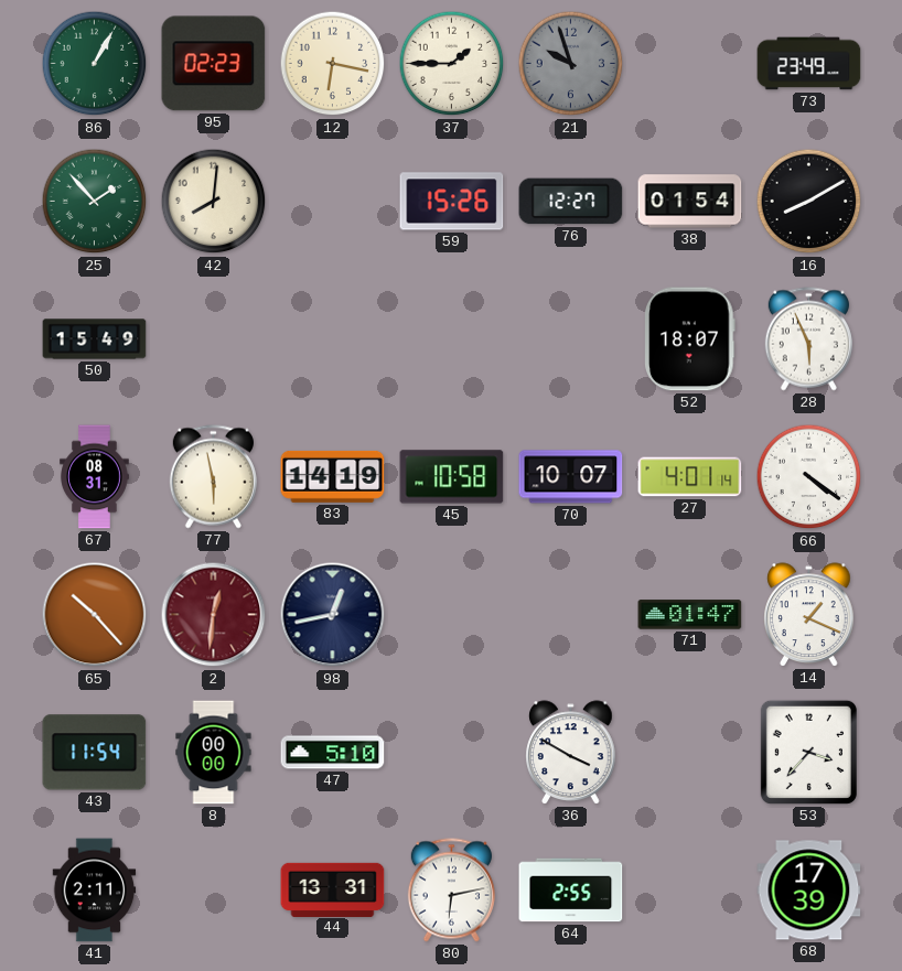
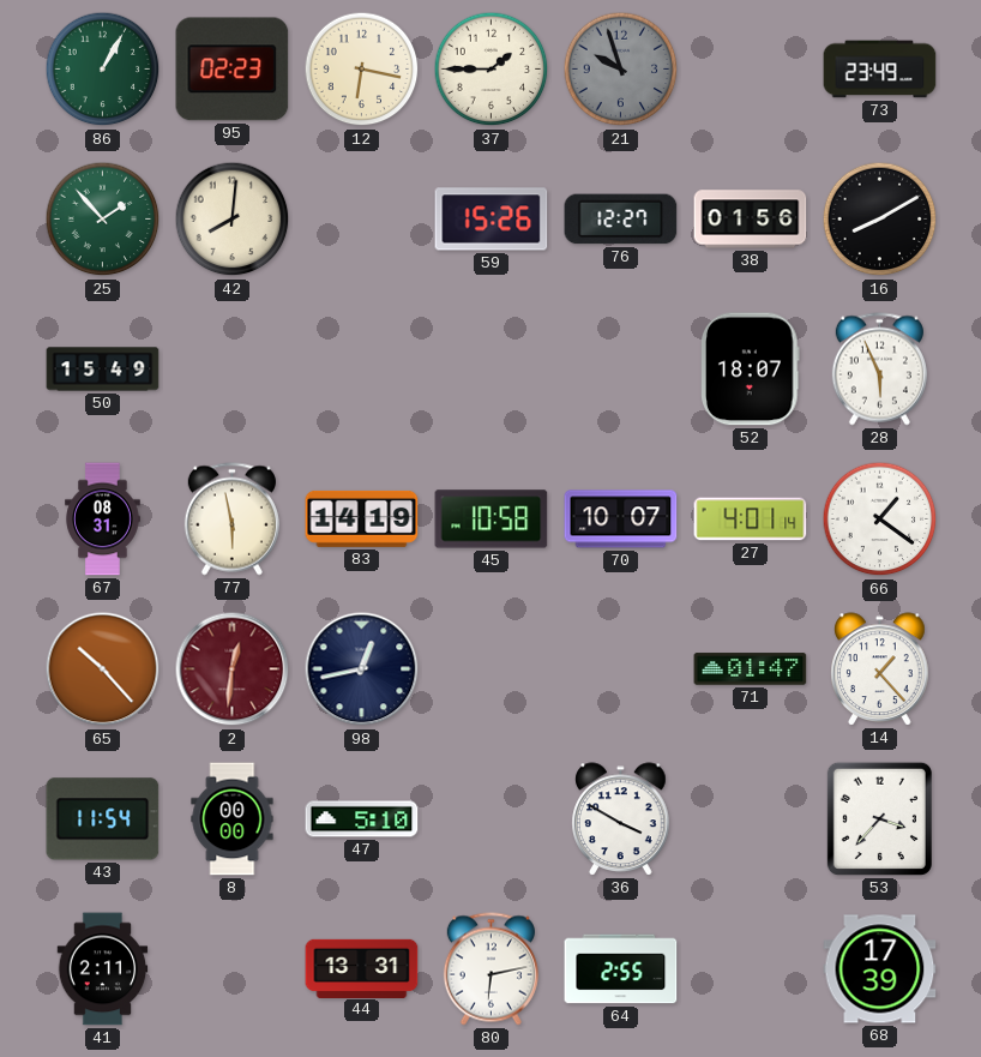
38: 01:54 -> 01:56 (751, 220)
66: 4:21 -> 1:21 (880, 520)
14: 1:19 -> 1:23 (880, 669)
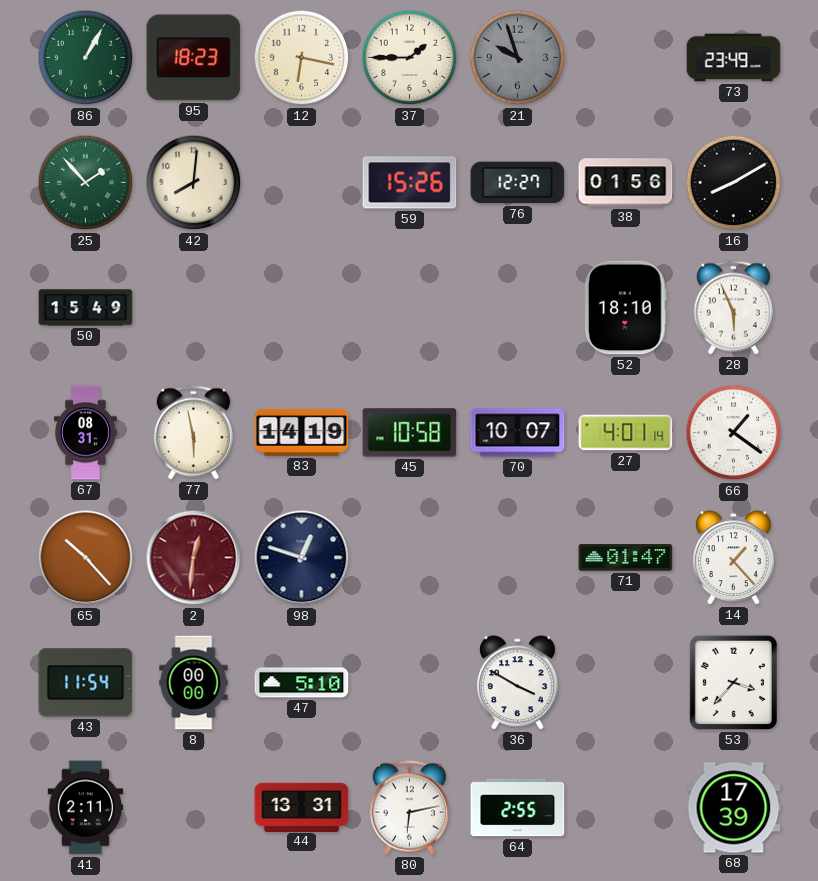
95: 02:23 -> 18:23 (194, 58)
52: 18:07 -> 18:10 (626, 308)
98: 12:43 -> 12:48 (302, 558)
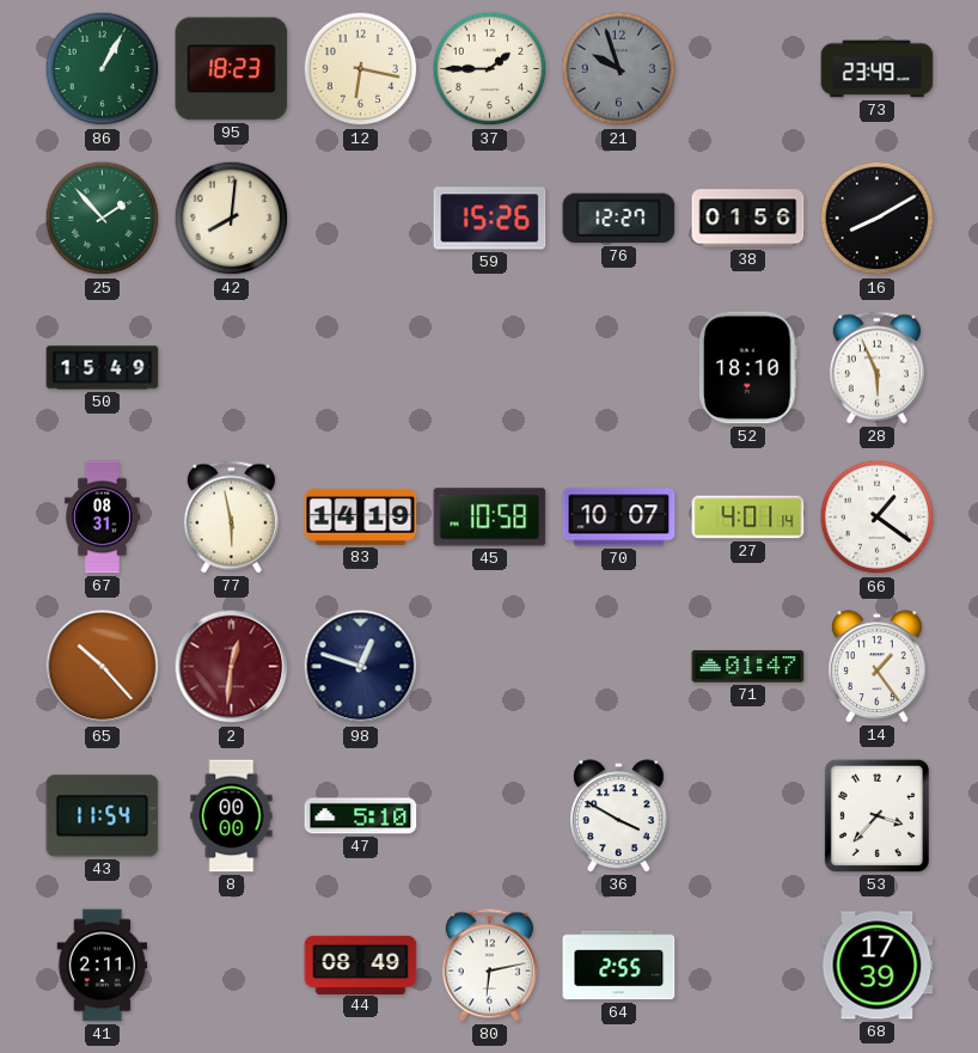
14: 1:23 -> 1:24 (878, 667)
44: 13:31 -> 08:49 (361, 965)
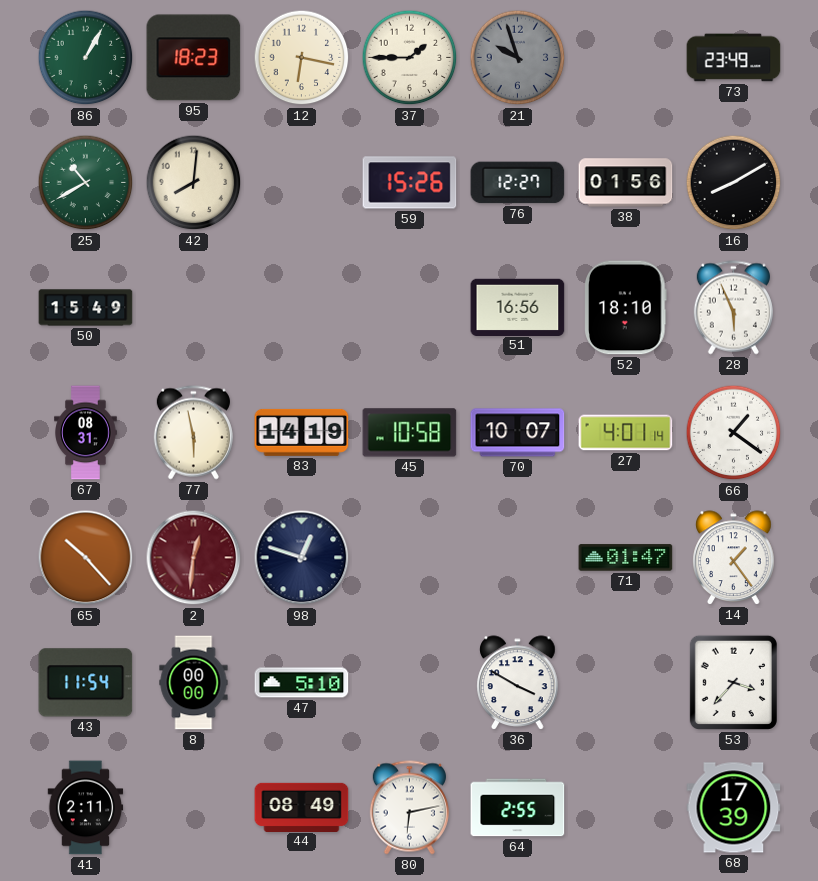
25: 1:53 -> 10:40 (86, 183)
51: none -> 16:56 (518, 307)
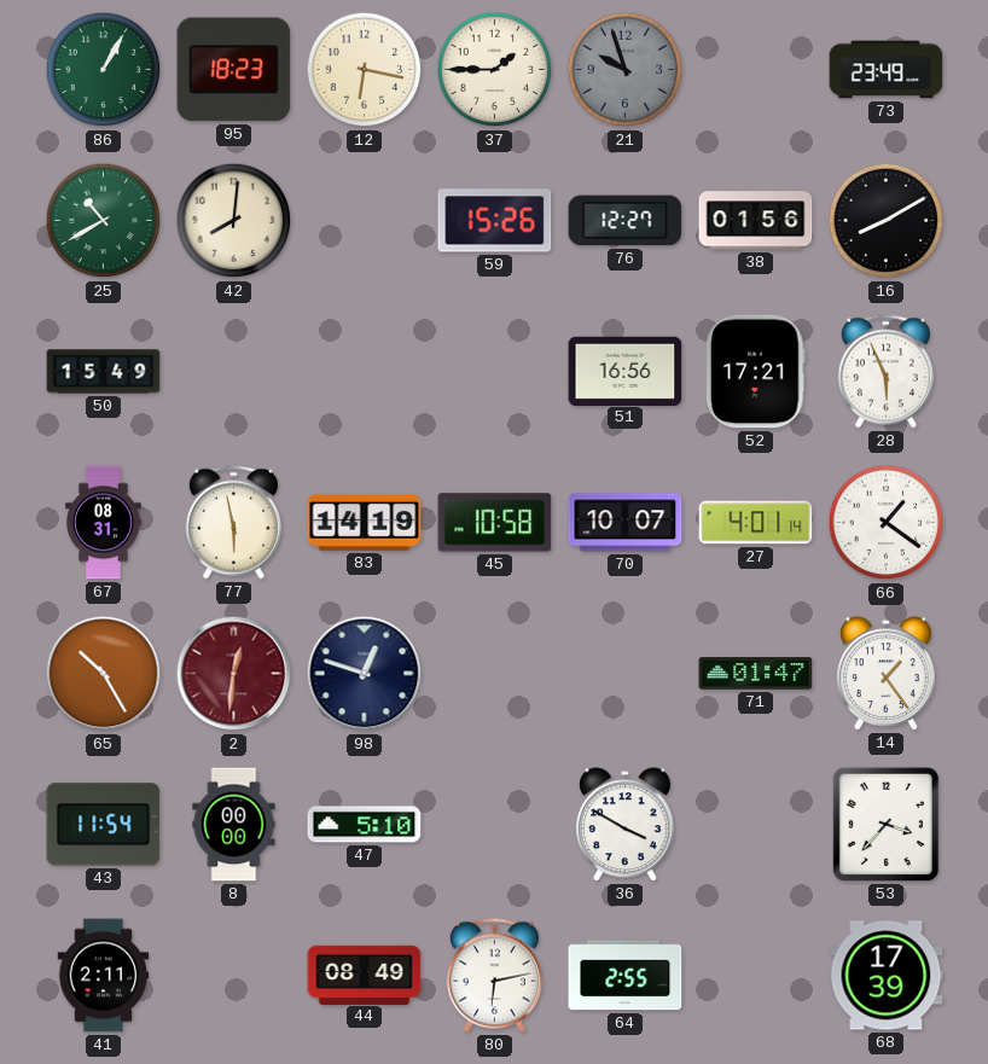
52: 18:10 -> 17:21 (756, 372)
65: 10:23 -> 10:25 (104, 674)
